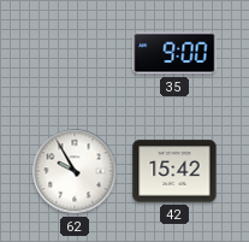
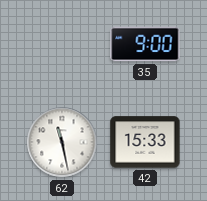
62: 9:55 -> 11:28 (62, 142)
42: 15:42 -> 15:33 (145, 142)
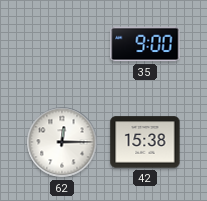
62: 11:28 -> 12:15 (62, 142)
42: 15:33 -> 15:38 (145, 142)
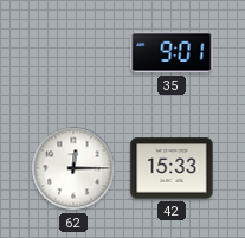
35: 9:00 -> 9:01 (172, 52)
42: 15:38 -> 15:33 (172, 168)
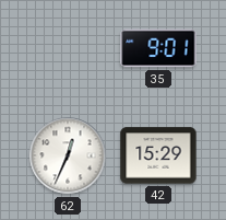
62: 12:15 -> 12:34 (68, 155)
42: 15:33 -> 15:29 (158, 155)
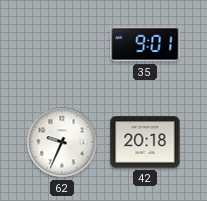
62: 12:34 -> 9:34 (62, 142)
42: 15:29 -> 20:18 (145, 142)
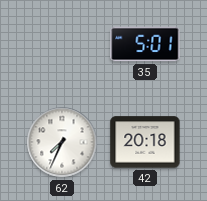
35: 9:01 -> 5:01 (145, 44)
62: 9:34 -> 7:34 (62, 142)
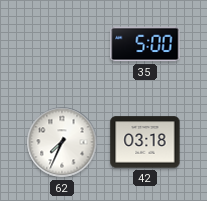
35: 5:01 -> 5:00 (145, 44)
42: 20:18 -> 03:18 (145, 142)
